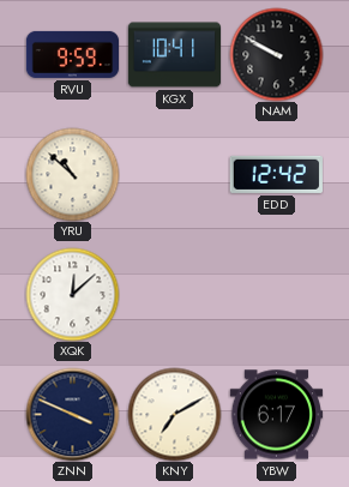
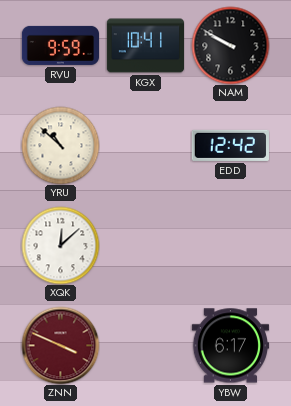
ZNN dial: navy -> burgundy (60, 345)
KNY: 7:10 -> none (174, 414)
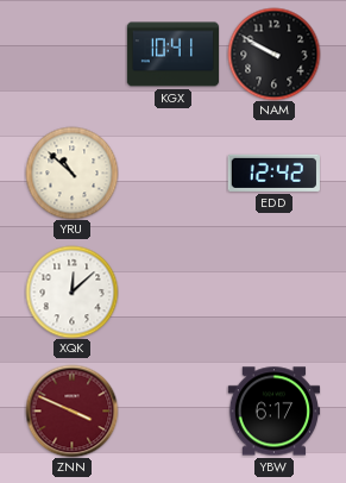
RVU: 9:59 -> none (60, 45)
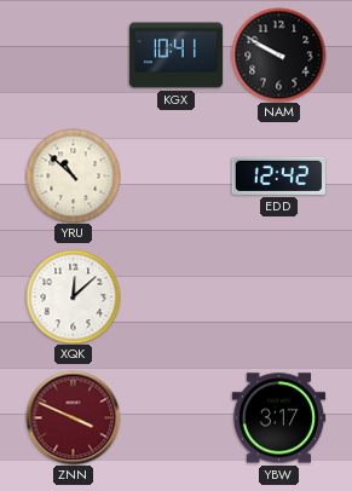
YBW: 6:17 -> 3:17 (278, 418)
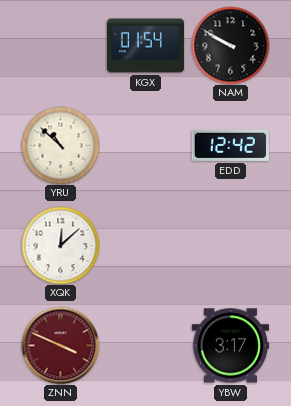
KGX: 10:41 -> 01:54 (145, 46)
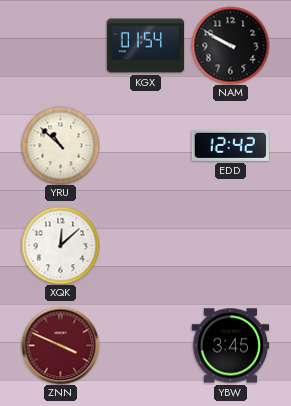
YBW: 3:17 -> 3:45 (230, 346)
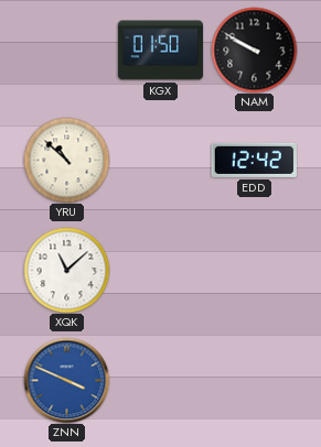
KGX: 01:54 -> 01:50 (160, 51)
XQK: 12:08 -> 11:08 (66, 270)
ZNN dial: burgundy -> blue (66, 380)
YBW: 3:45 -> none (230, 346)
